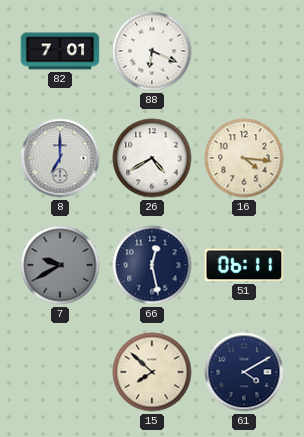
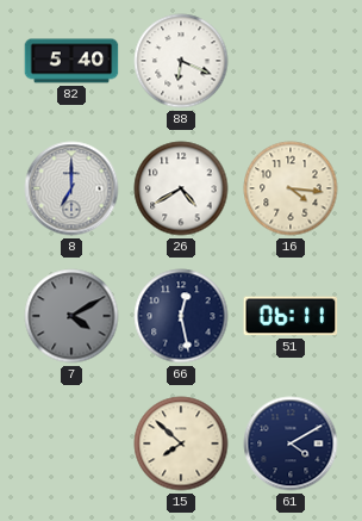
82: 7:01 -> 5:40 (71, 61)
7: 9:40 -> 4:10 (71, 316)
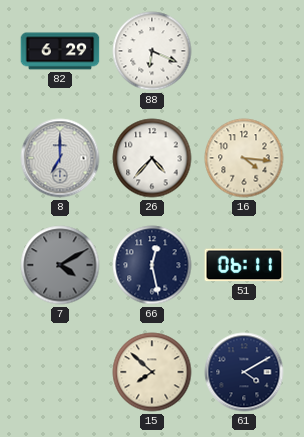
82: 5:40 -> 6:29 (60, 51)
26: 4:40 -> 4:37 (152, 158)
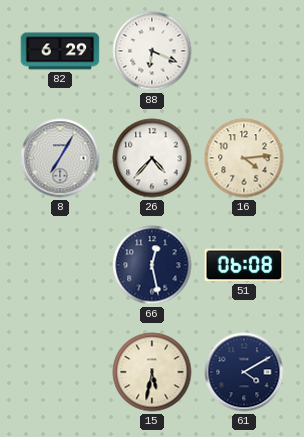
8: 7:00 -> 7:05 (60, 158)
16: 4:16 -> 4:14 (244, 158)
7: 4:10 -> none (60, 265)
51: 06:11 -> 06:08 (244, 265)
15: 7:52 -> 5:32 (152, 372)
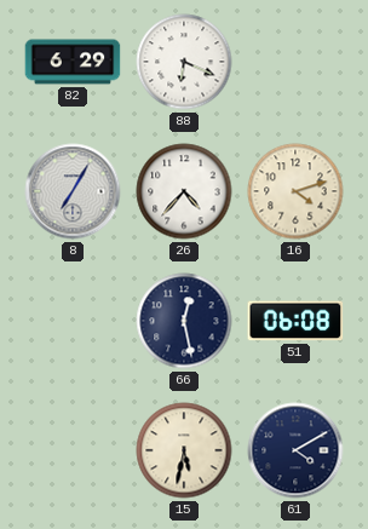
16: 4:14 -> 4:12 (295, 191)
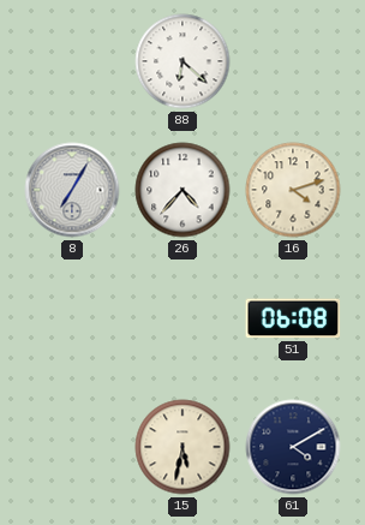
82: 6:29 -> none (73, 62)
88: 6:19 -> 6:22 (182, 61)
66: 12:28 -> none (184, 321)
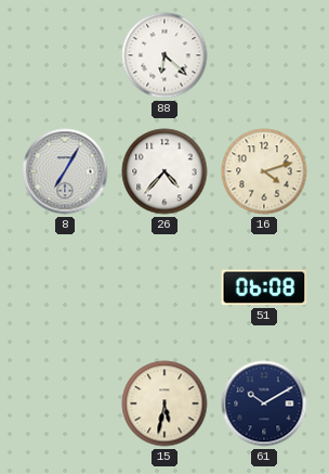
61: 4:10 -> 10:10 (264, 403)
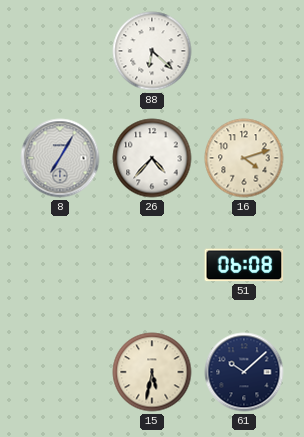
61: 10:10 -> 10:08 (244, 372)
